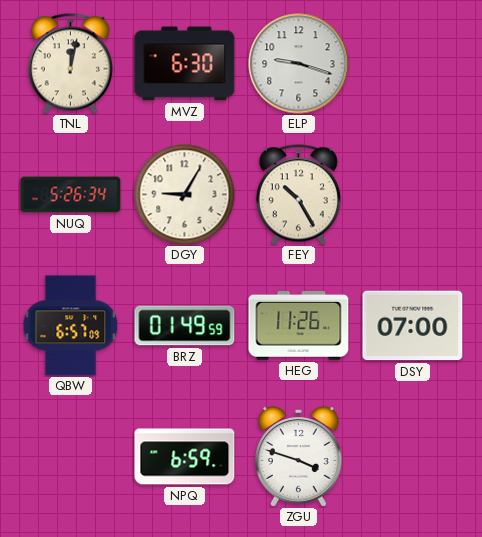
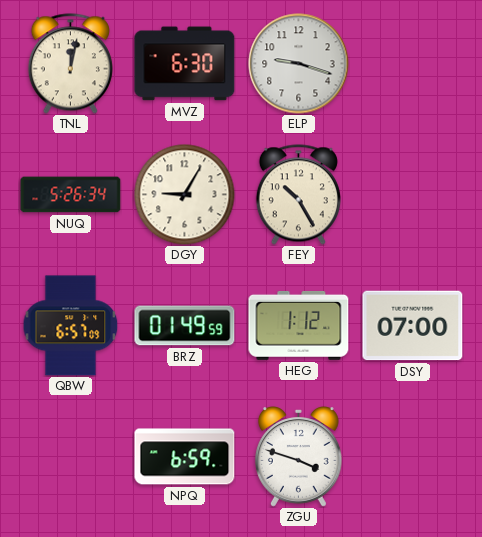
HEG: 11:26 -> 1:12 (299, 325)
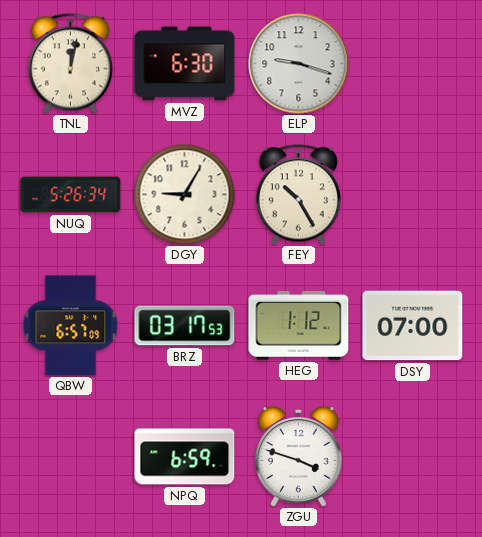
BRZ: 01:49 -> 03:17 (185, 326)
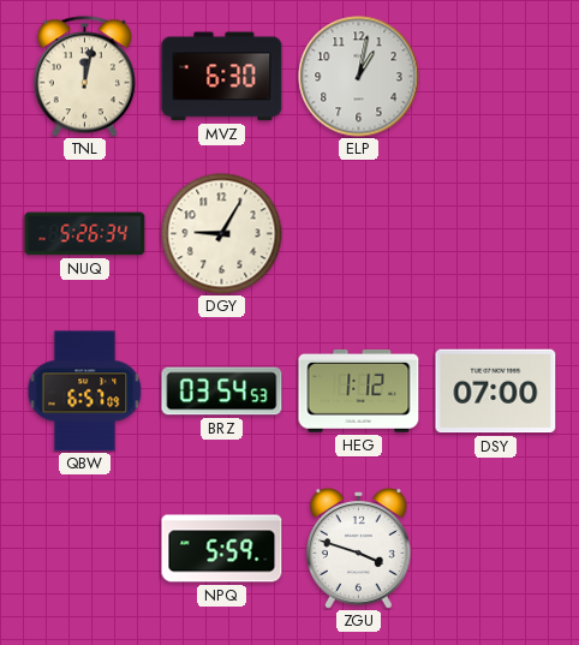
ELP: 9:18 -> 1:02 (359, 77)
FEY: 10:25 -> none (298, 195)
BRZ: 03:17 -> 03:54 (222, 392)
NPQ: 6:59 -> 5:59 (222, 549)
